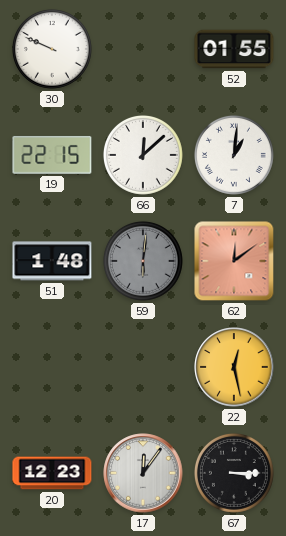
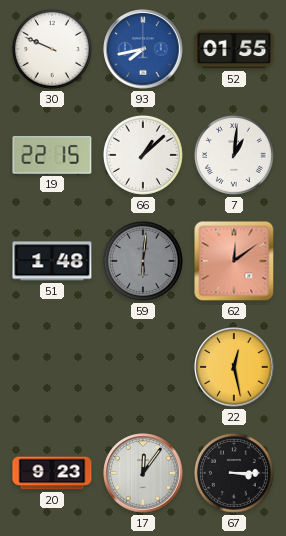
93: none -> 7:43 (143, 49)
66: 12:08 -> 1:08 (143, 155)
20: 12:23 -> 9:23 (52, 473)
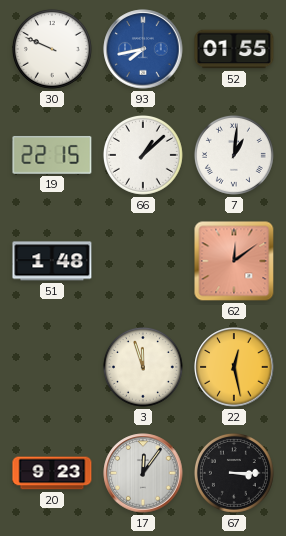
59: 6:01 -> none (143, 261)
3: none -> 11:57 (143, 367)
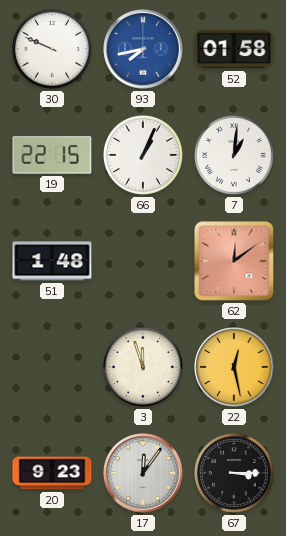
52: 01:55 -> 01:58 (234, 49)
66: 1:08 -> 1:04 (143, 155)
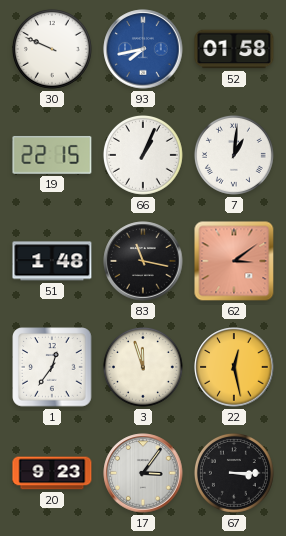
83: none -> 11:17 (143, 261)
62: 12:09 -> 3:09 (234, 261)
1: none -> 12:36 (52, 367)
17: 12:06 -> 3:06 (143, 473)
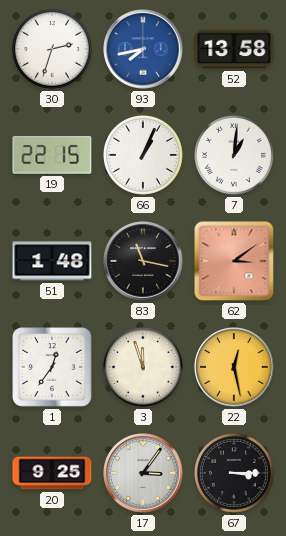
30: 9:49 -> 2:33 (52, 49)
52: 01:58 -> 13:58 (234, 49)
20: 9:23 -> 9:25 (52, 473)
